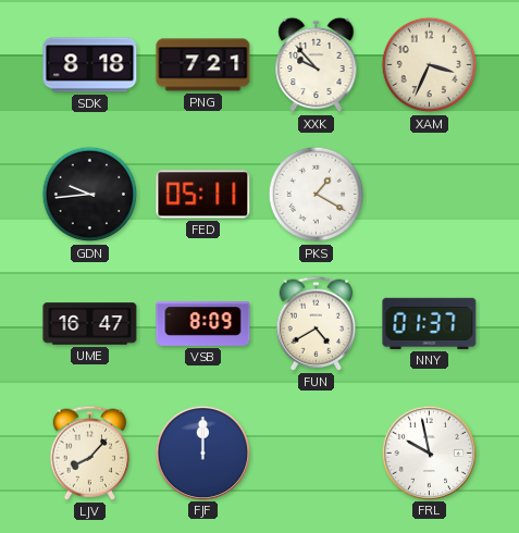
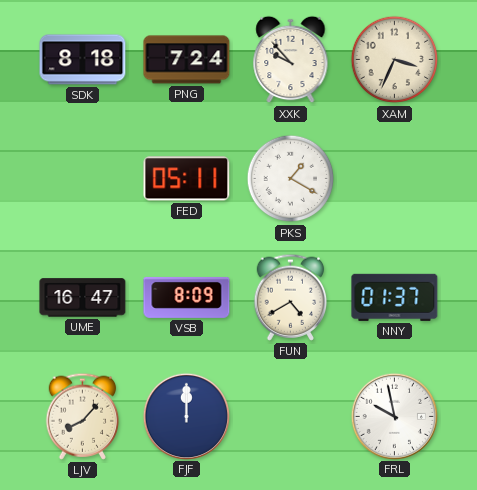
PNG: 7:21 -> 7:24 (187, 60)
GDN: 9:44 -> none (90, 195)
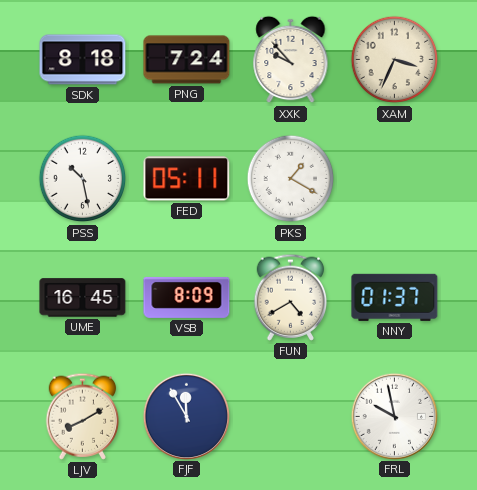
PSS: none -> 10:28 (83, 179)
UME: 16:47 -> 16:45 (83, 298)
LJV: 8:07 -> 8:10 (83, 416)
FJF: 12:00 -> 11:55 (186, 416)
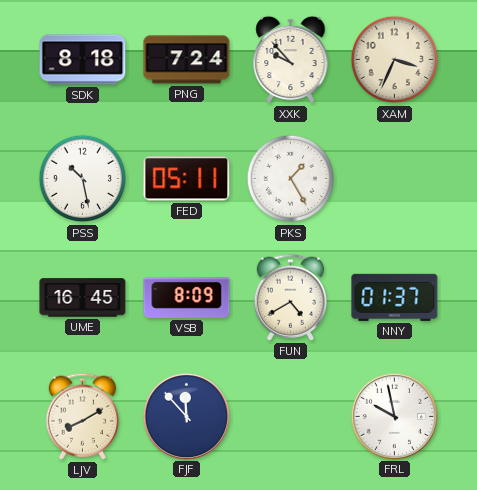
PKS: 1:20 -> 1:25 (291, 179)
FJF: 11:55 -> 11:53 (186, 416)
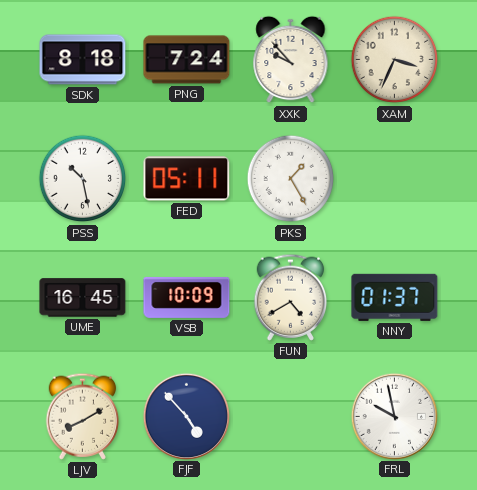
VSB: 8:09 -> 10:09 (187, 297)
FJF: 11:53 -> 4:53 (186, 416)
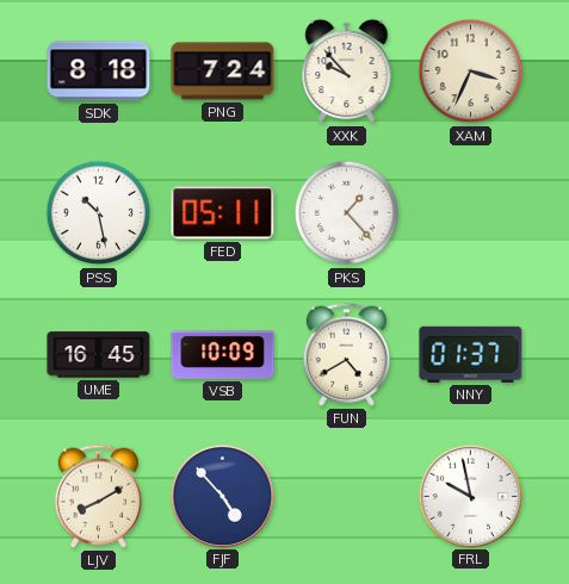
PKS: 1:25 -> 1:23 (347, 213)
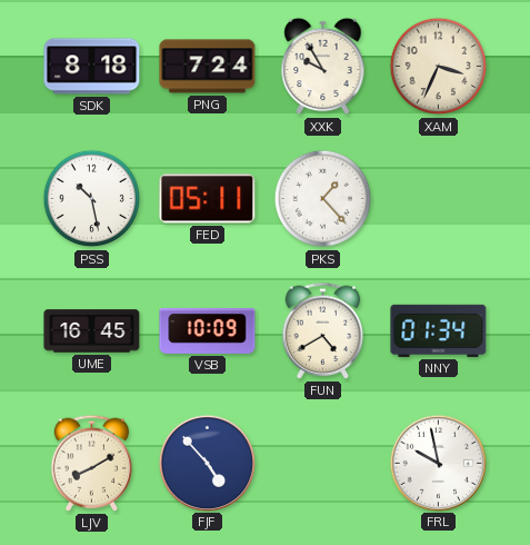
XXK: 9:53 -> 9:55 (323, 67)
NNY: 01:37 -> 01:34 (439, 330)
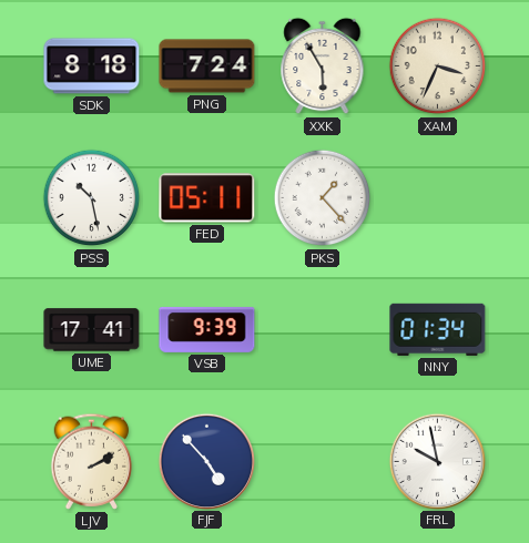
XXK: 9:55 -> 5:55 (323, 66)
UME: 16:45 -> 17:41 (92, 330)
VSB: 10:09 -> 9:39 (207, 329)
FUN: 4:40 -> none (323, 330)
LJV: 8:10 -> 2:10 (92, 461)
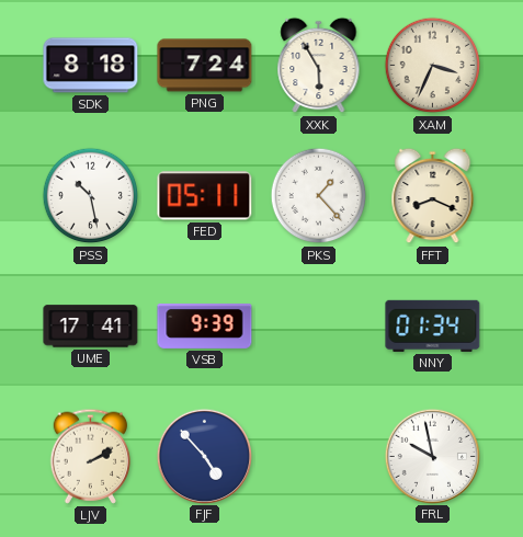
FFT: none -> 8:19 (433, 196)
